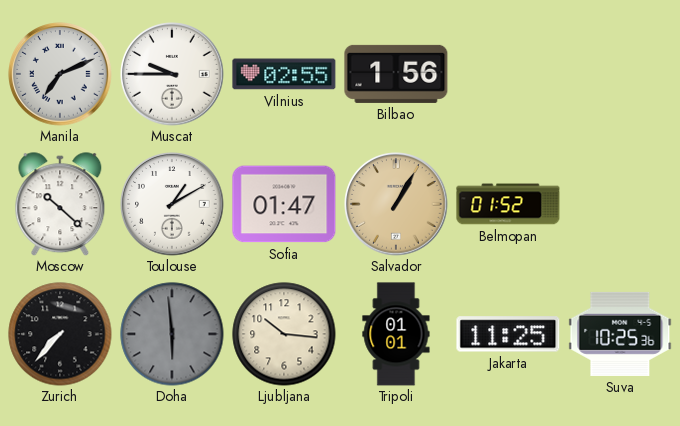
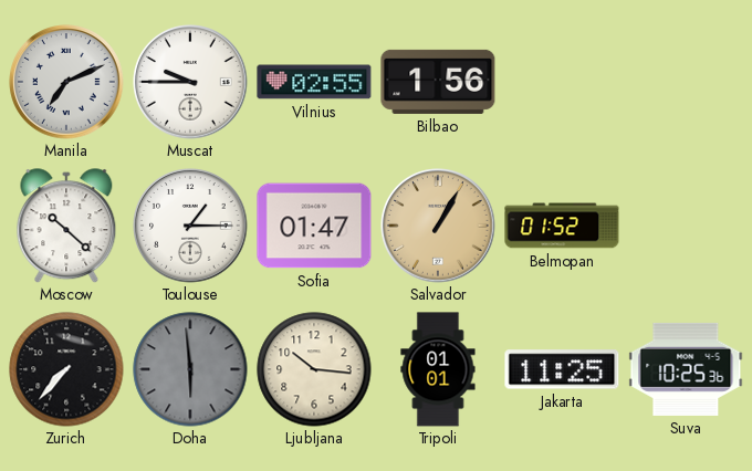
Toulouse: 1:10 -> 1:15 (190, 226)
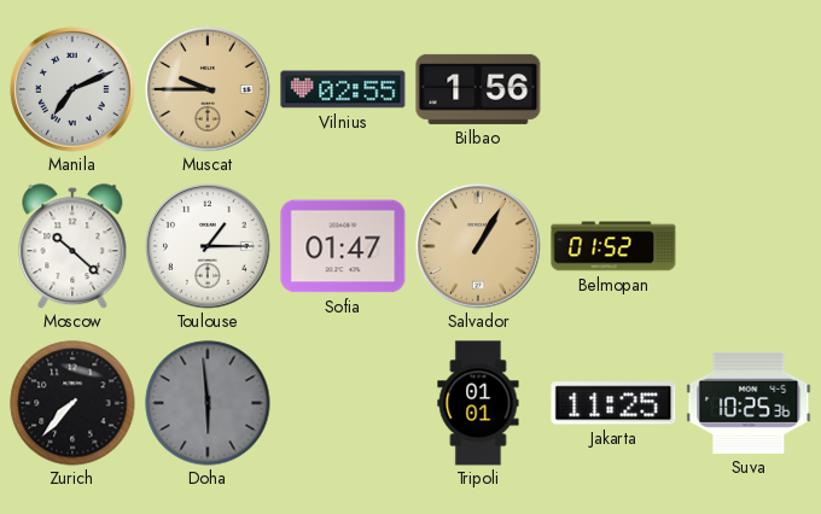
Muscat dial: white -> champagne (208, 89)
Ljubljana: 10:16 -> none (314, 369)
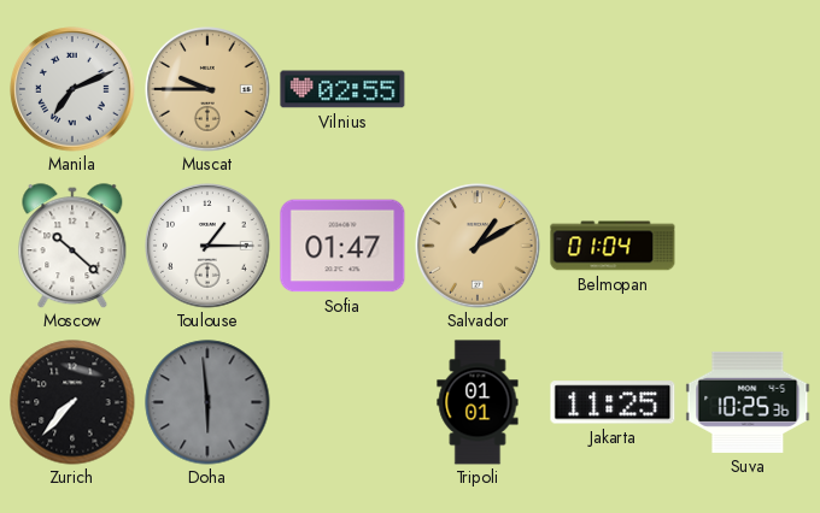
Bilbao: 1:56 -> none (478, 89)
Salvador: 1:05 -> 1:10 (478, 246)
Belmopan: 01:52 -> 01:04 (613, 246)
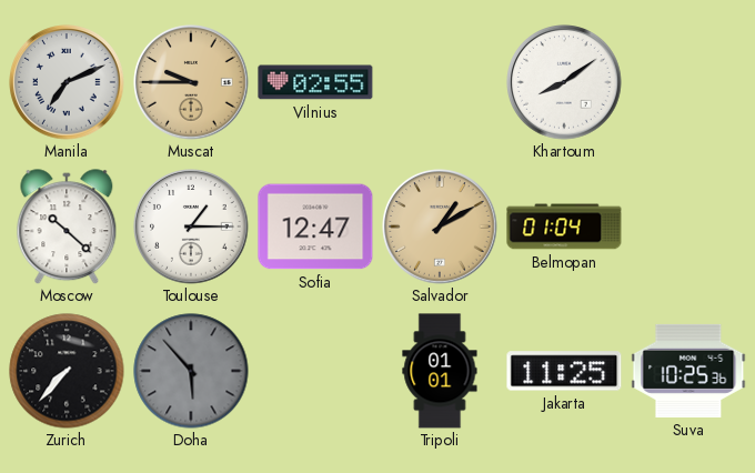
Khartoum: none -> 8:09 (564, 82)
Sofia: 01:47 -> 12:47 (315, 227)
Doha: 5:59 -> 5:53 (191, 371)
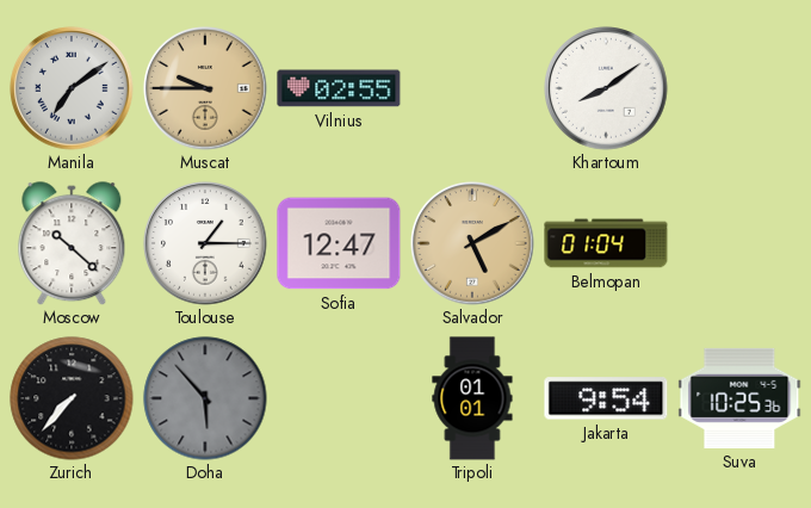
Manila: 7:11 -> 7:09 (72, 88)
Salvador: 1:10 -> 5:10 (472, 243)
Jakarta: 11:25 -> 9:54 (606, 398)
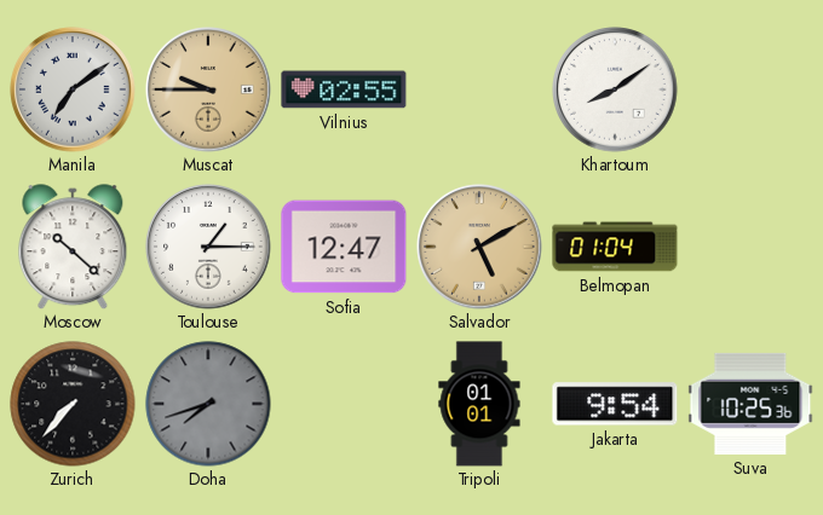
Doha: 5:53 -> 7:42 (208, 404)
